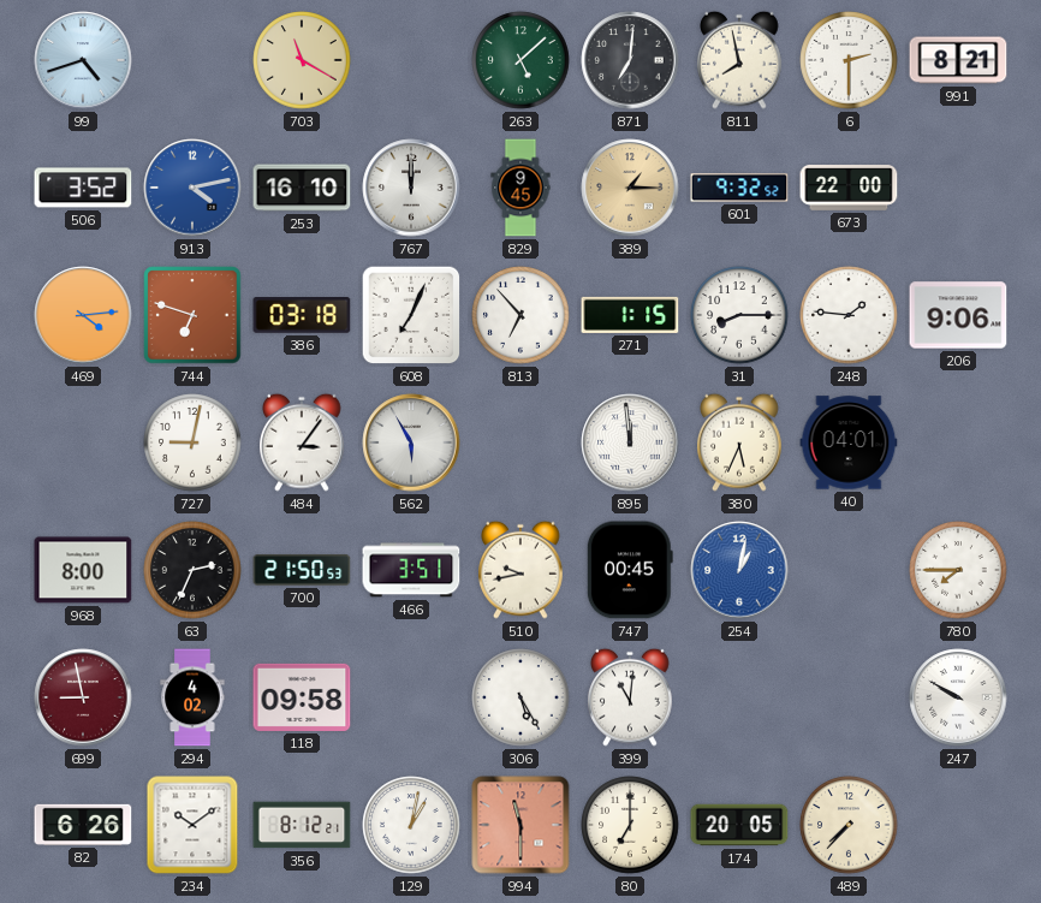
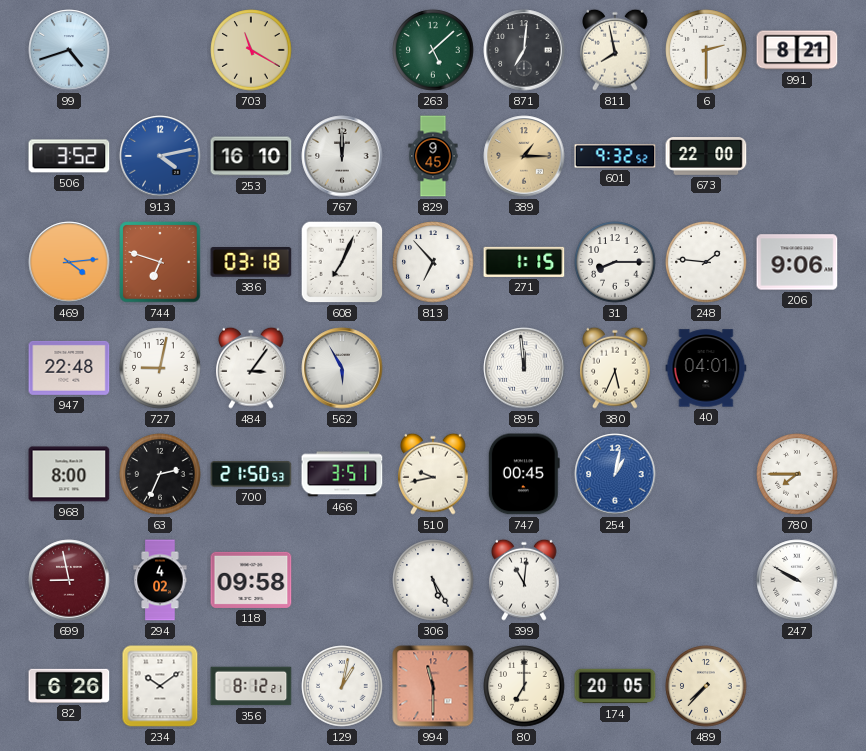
947: none -> 22:48 (69, 368)
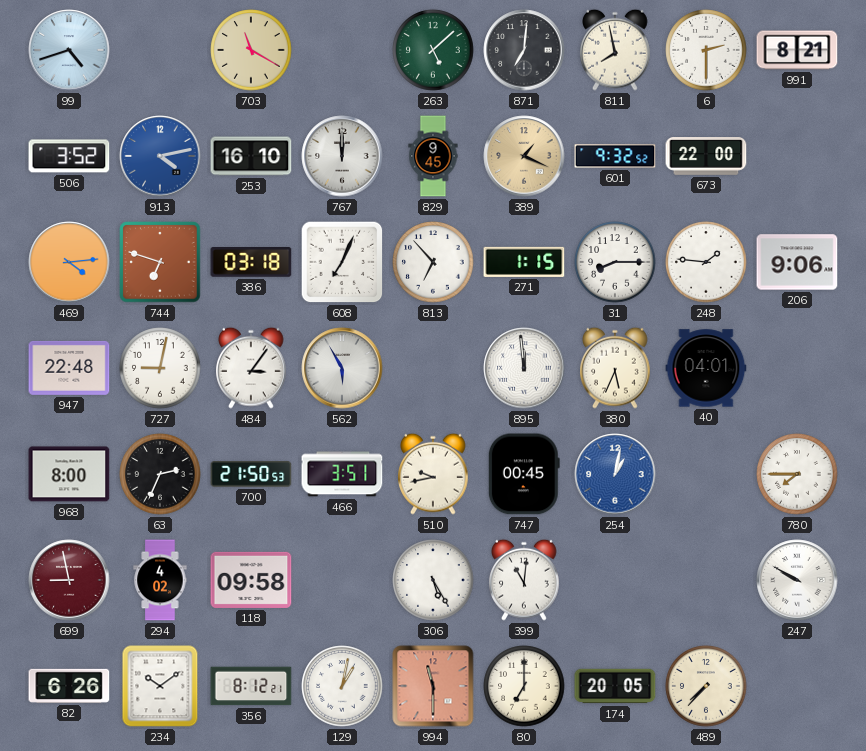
389: 1:15 -> 1:19 (524, 156)
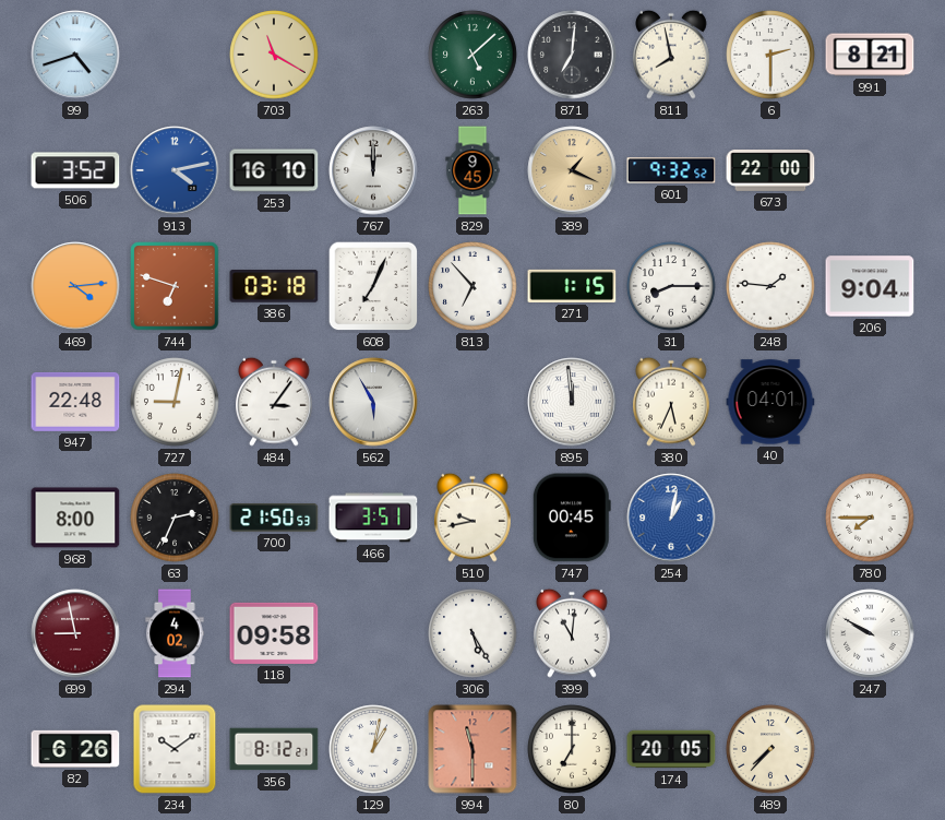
206: 9:06 -> 9:04 (870, 286)
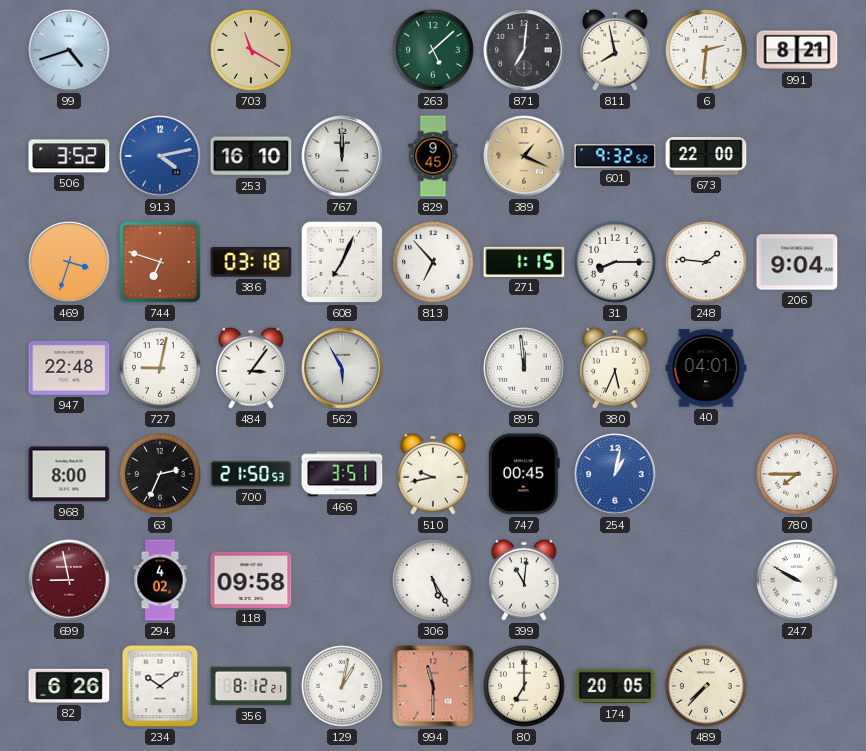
6: 2:30 -> 2:31 (706, 50)
469: 4:14 -> 3:33 (69, 262)
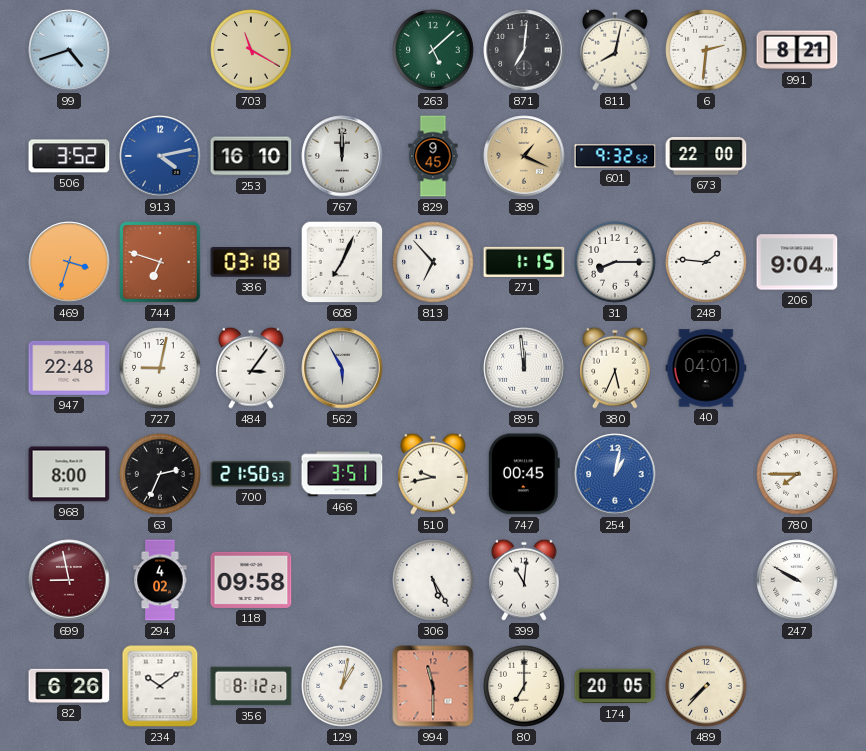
811: 7:58 -> 8:02 (615, 50)
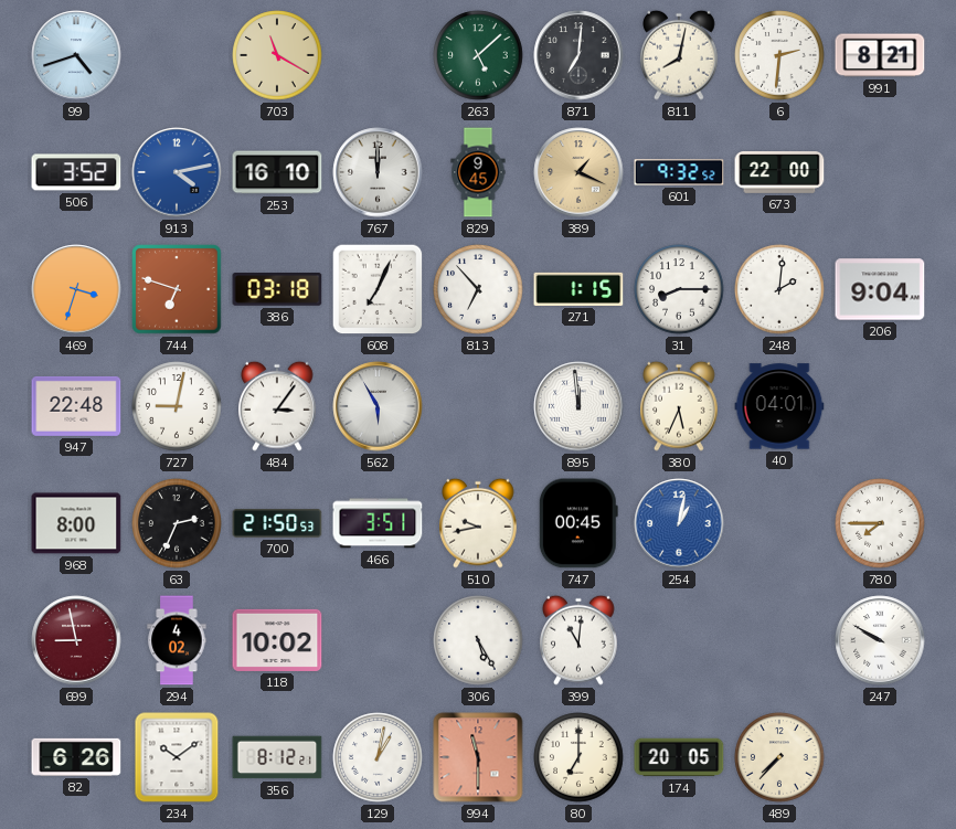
248: 1:46 -> 2:01 (779, 289)
118: 09:58 -> 10:02 (277, 640)
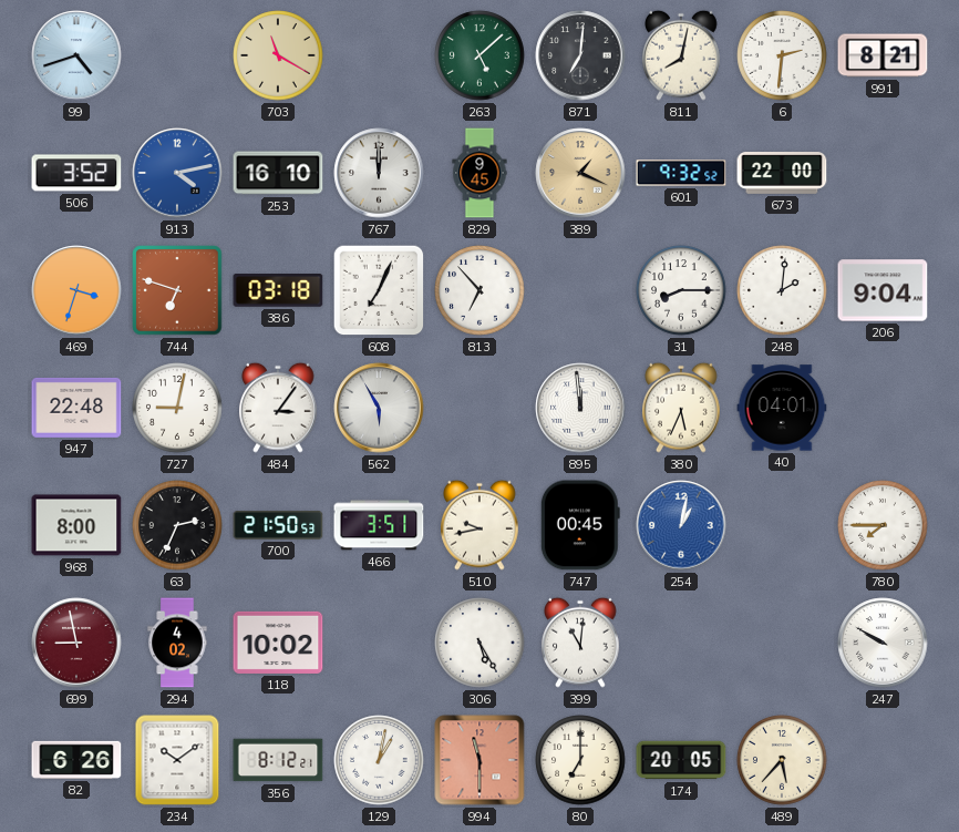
271: 1:15 -> none (578, 289)
489: 7:37 -> 5:37 (782, 760)
